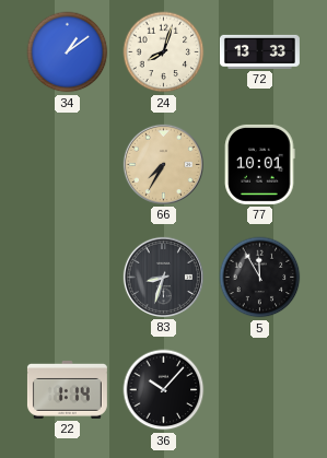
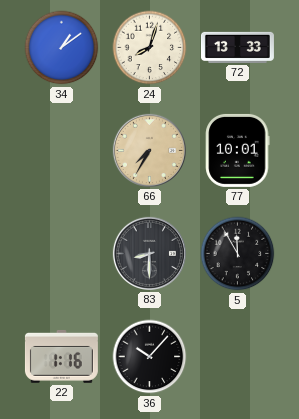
83: 8:33 -> 8:30 (149, 253)
22: 1:14 -> 1:16 (61, 356)
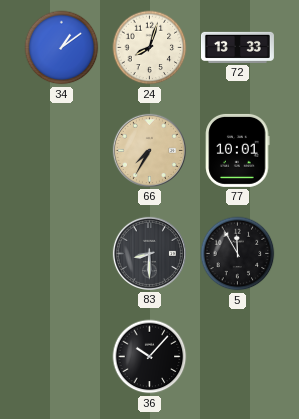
22: 1:16 -> none (61, 356)
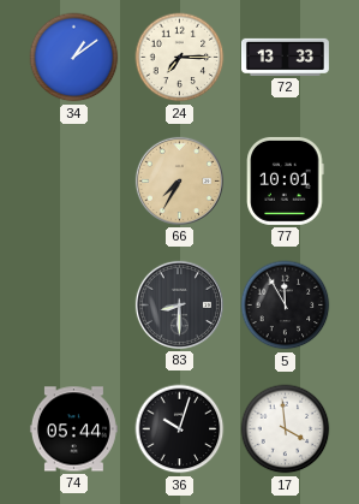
24: 8:03 -> 7:15 (180, 58)
74: none -> 05:44 (73, 429)
36: 10:07 -> 10:03 (180, 429)
17: none -> 3:59 (286, 429)
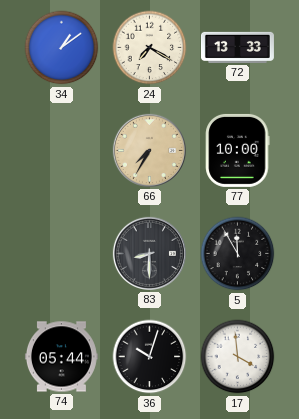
24: 7:15 -> 7:20 (150, 48)
77: 10:01 -> 10:00 (238, 150)
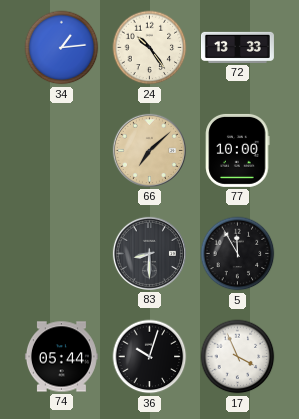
34: 1:09 -> 1:14 (62, 48)
24: 7:20 -> 10:24 (150, 48)
66: 7:35 -> 7:08 (149, 150)
17: 3:59 -> 3:56 (238, 357)
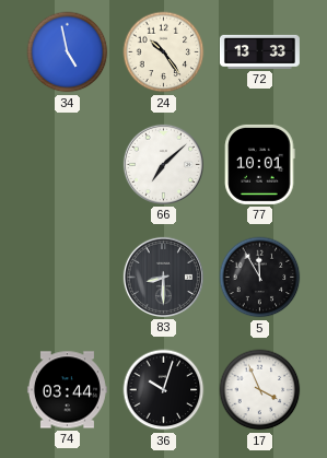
34: 1:14 -> 4:58 (68, 52)
66 dial: champagne -> white (163, 164)
77: 10:00 -> 10:01 (260, 164)
74: 05:44 -> 03:44 (67, 390)
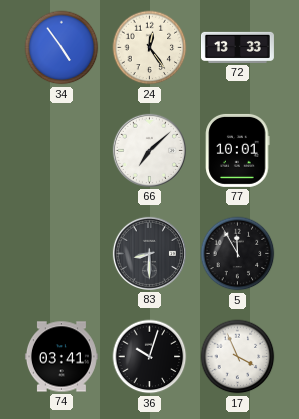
34: 4:58 -> 4:54 (62, 48)
24: 10:24 -> 12:24 (150, 48)
74: 03:44 -> 03:41 (61, 357)
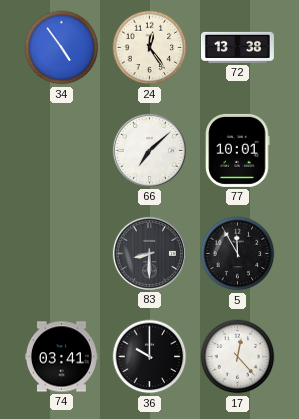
72: 13:33 -> 13:38 (237, 47)
36: 10:03 -> 10:00 (150, 357)
17: 3:56 -> 12:23 (238, 357)
